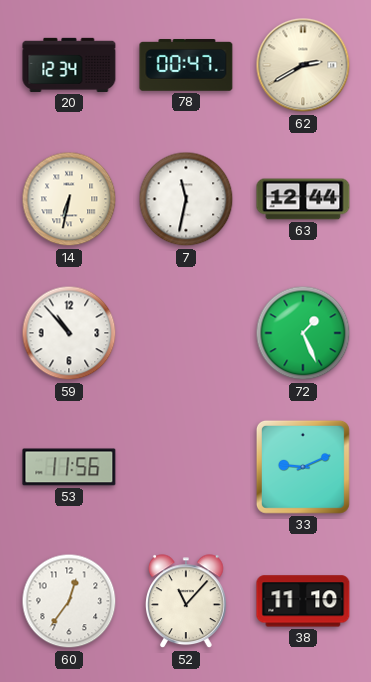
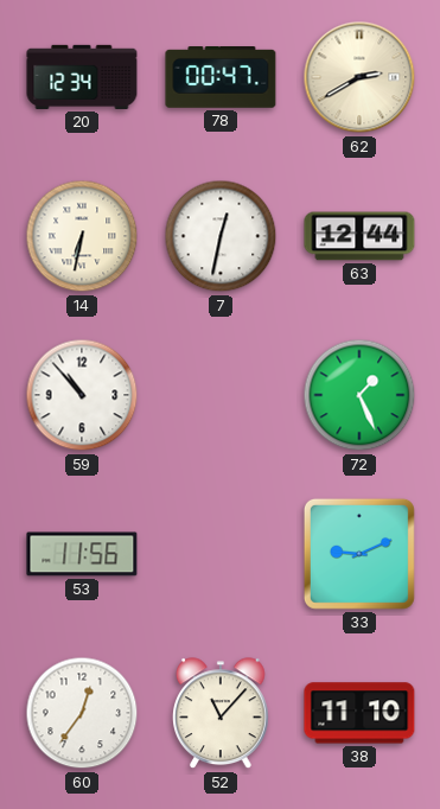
7: 11:32 -> 12:32 (221, 236)
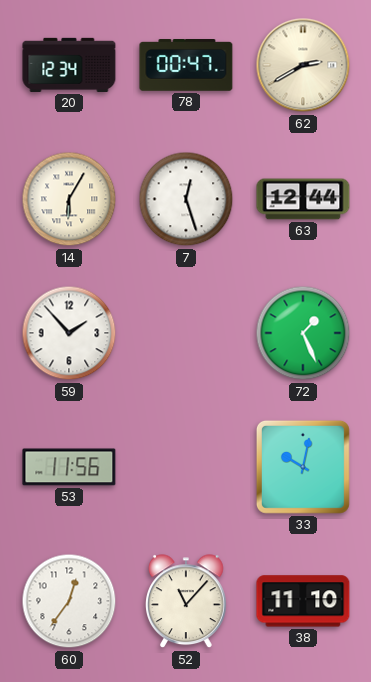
14: 6:32 -> 6:05 (69, 199)
7: 12:32 -> 12:27 (186, 199)
59: 10:53 -> 1:53 (69, 333)
33: 9:11 -> 10:02 (303, 467)
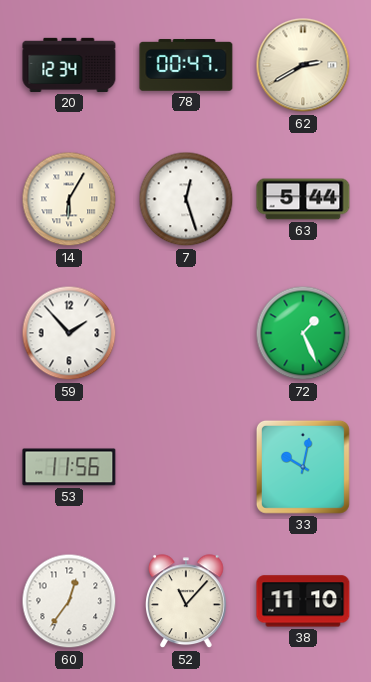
63: 12:44 -> 5:44 (303, 199)
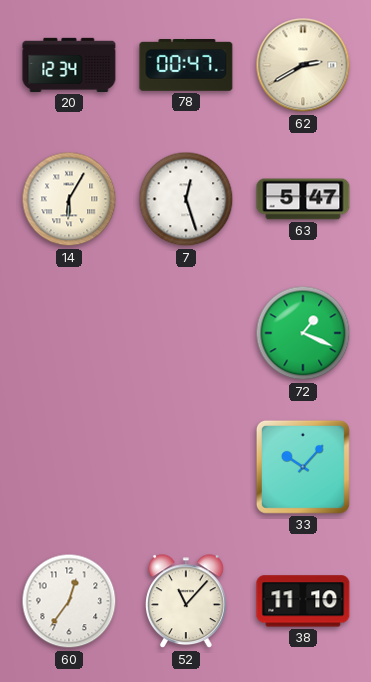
63: 5:44 -> 5:47 (303, 199)
59: 1:53 -> none (69, 333)
72: 1:26 -> 1:19 (303, 333)
53: 11:56 -> none (69, 467)
33: 10:02 -> 10:07 (303, 467)
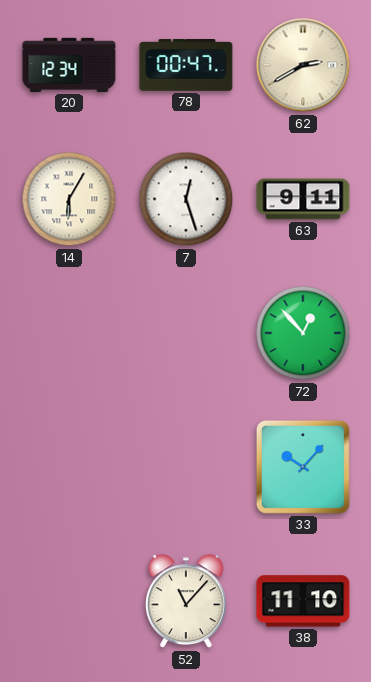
63: 5:47 -> 9:11 (303, 199)
72: 1:19 -> 12:53 (303, 333)
60: 12:36 -> none (69, 601)
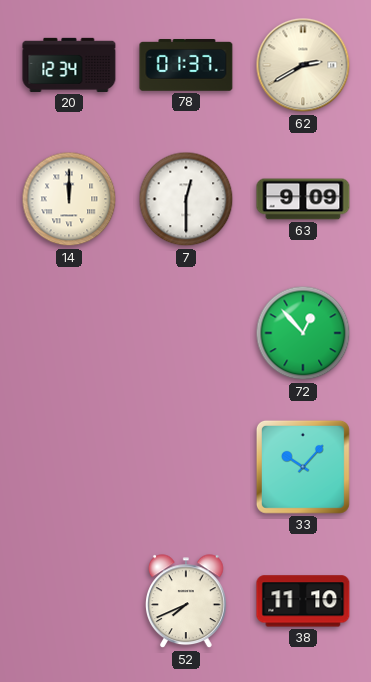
78: 00:47 -> 01:37 (186, 66)
14: 6:05 -> 12:00 (69, 199)
7: 12:27 -> 12:30 (186, 199)
63: 9:11 -> 9:09 (303, 199)
52: 11:07 -> 7:41 (187, 602)
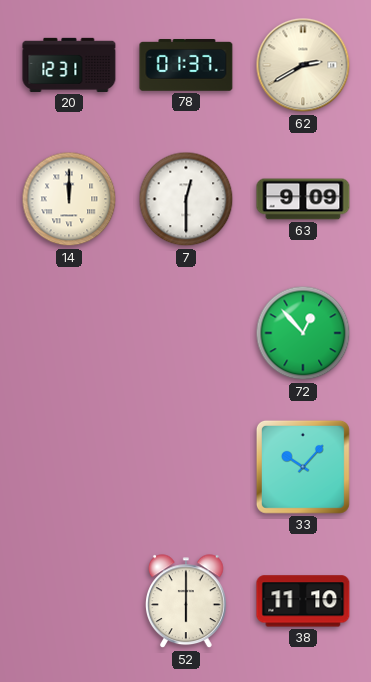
20: 12:34 -> 12:31 (69, 65)
52: 7:41 -> 6:00 (187, 602)
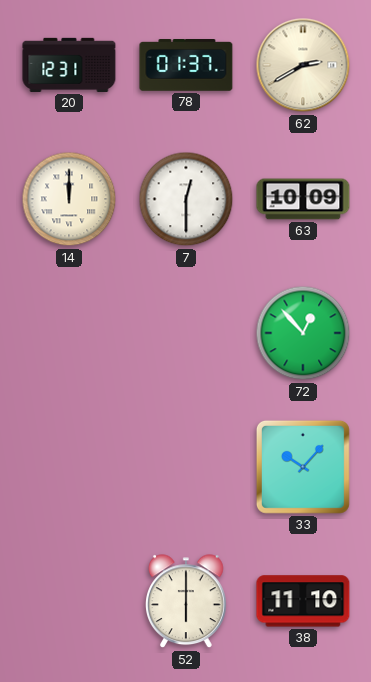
63: 9:09 -> 10:09 (303, 199)
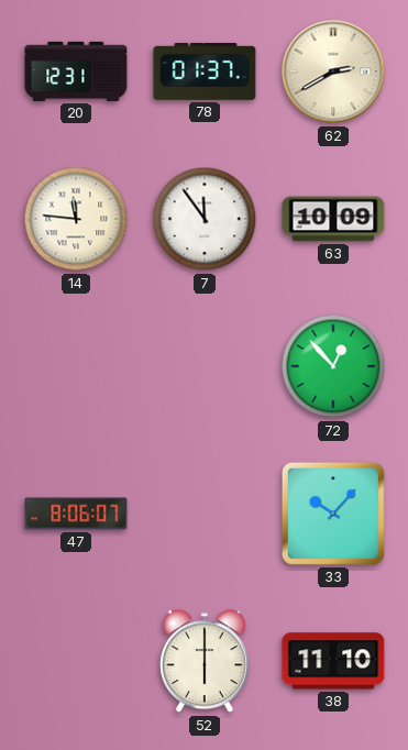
14: 12:00 -> 11:46 (76, 219)
7: 12:30 -> 11:54 (205, 219)
47: none -> 8:06 (76, 514)
